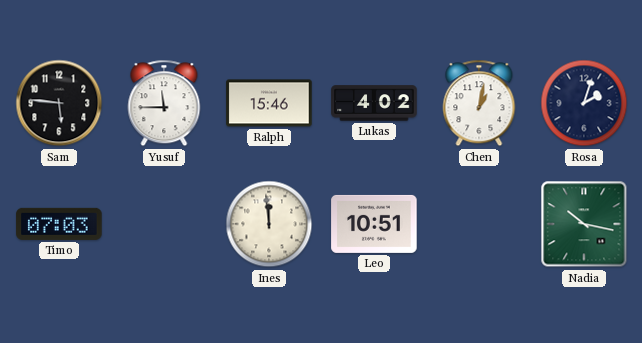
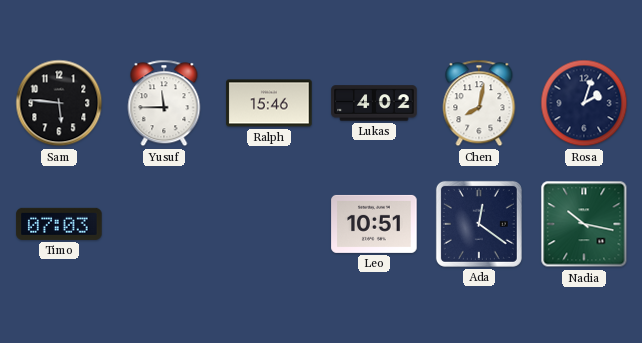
Chen: 1:02 -> 8:02 (479, 103)
Ines: 11:59 -> none (269, 224)
Ada: none -> 12:21 (479, 224)
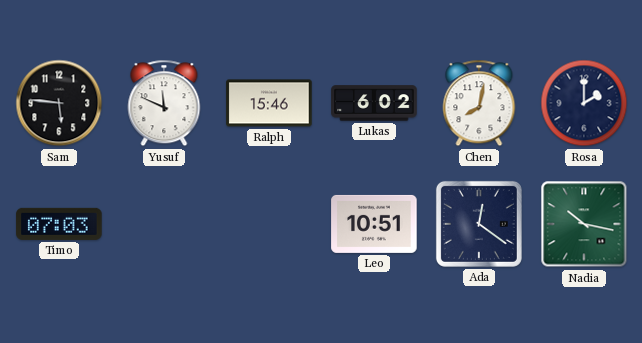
Yusuf: 11:45 -> 11:49 (164, 103)
Lukas: 4:02 -> 6:02 (374, 103)
Rosa: 2:03 -> 2:00 (584, 103)
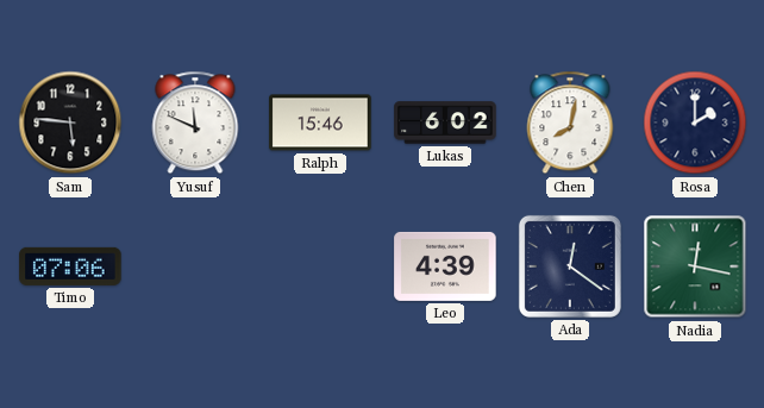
Timo: 07:03 -> 07:06 (70, 266)
Leo: 10:51 -> 4:39 (445, 266)
Nadia: 10:17 -> 12:17 (695, 266)
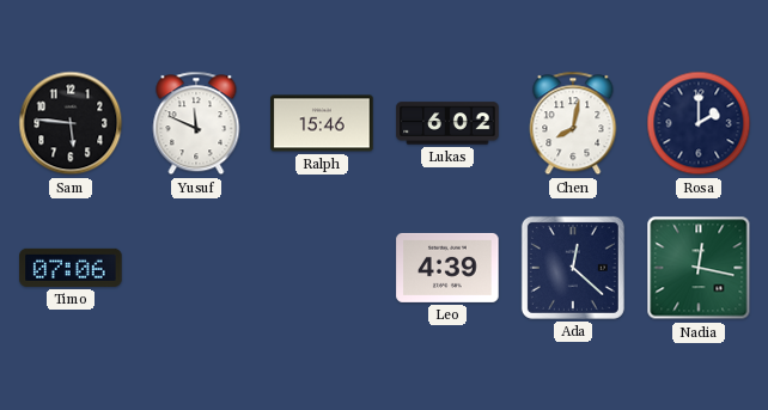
Ada: 12:21 -> 12:22 (573, 268)
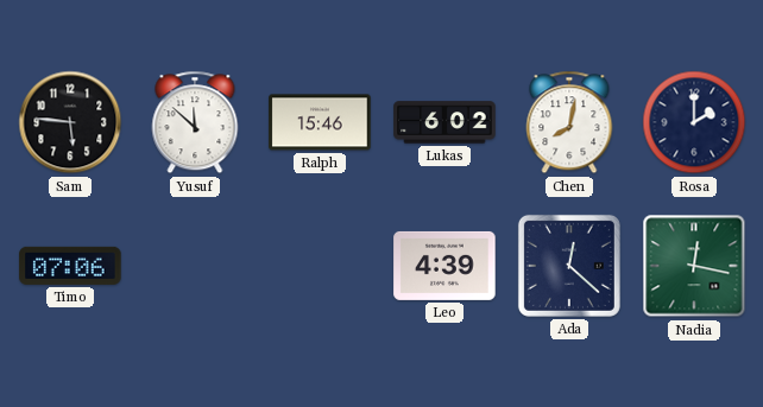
Yusuf: 11:49 -> 11:52 (195, 122)
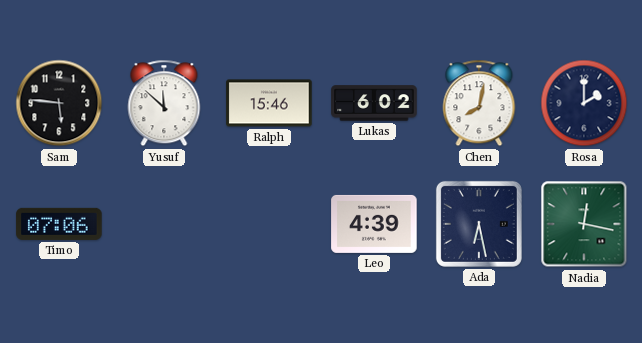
Ada: 12:22 -> 6:28 (479, 224)
